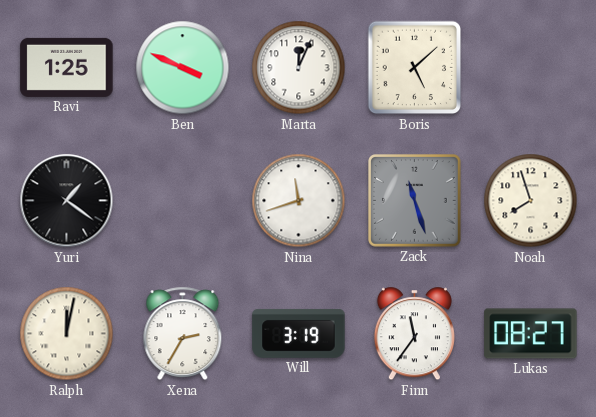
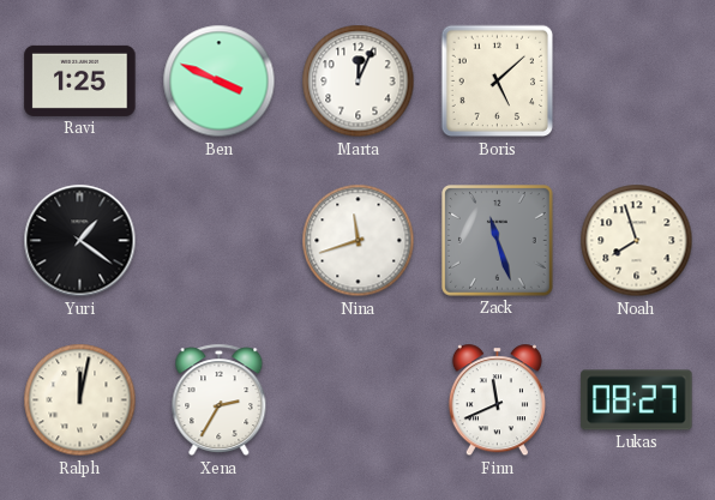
Will: 3:19 -> none (299, 333)
Finn: 11:36 -> 11:41 (497, 400)
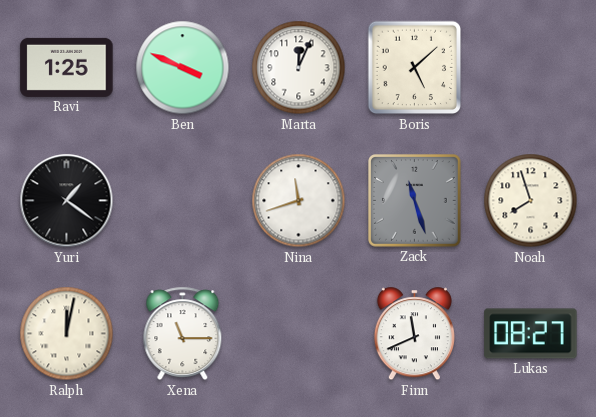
Xena: 2:35 -> 11:15 (183, 334)
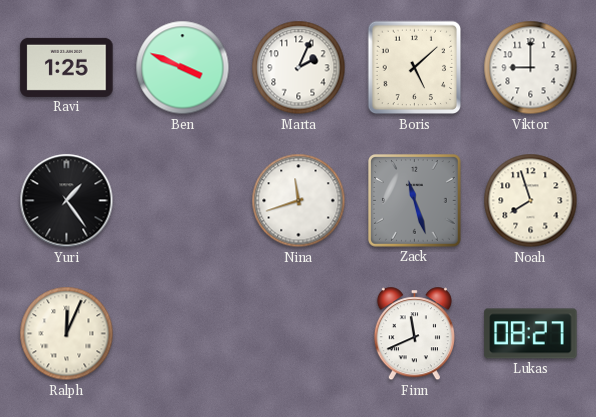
Marta: 12:04 -> 2:04 (299, 68)
Viktor: none -> 9:00 (531, 68)
Yuri: 1:21 -> 1:24 (67, 201)
Ralph: 12:02 -> 12:04 (67, 334)
Xena: 11:15 -> none (183, 334)
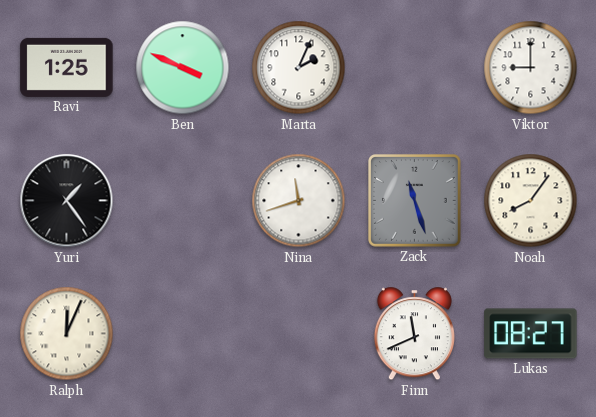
Boris: 5:08 -> none (415, 68)
Noah: 7:57 -> 8:06 (531, 201)
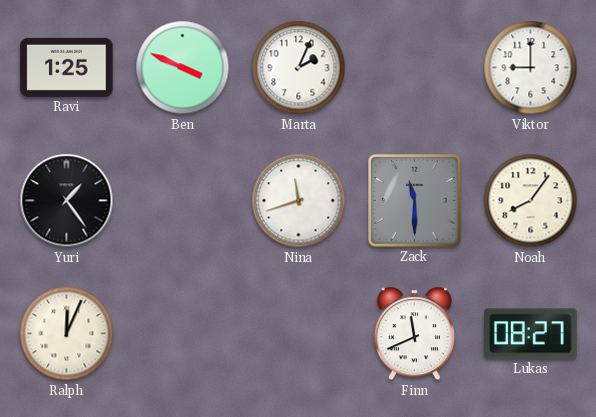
Zack: 11:27 -> 11:30 (415, 201)
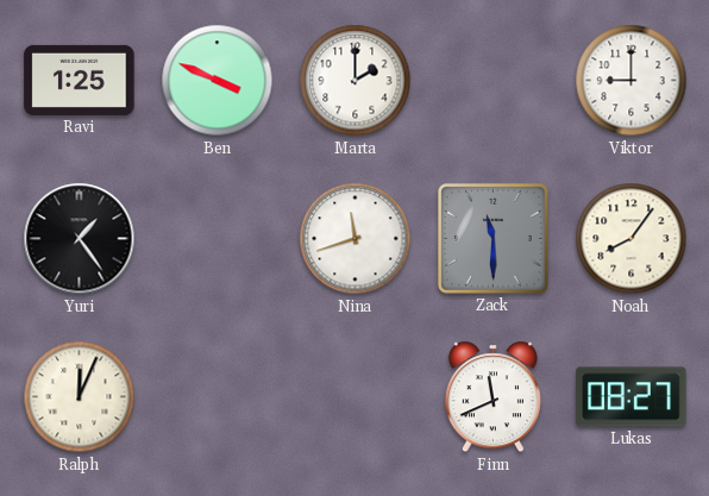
Marta: 2:04 -> 2:00 (356, 81)
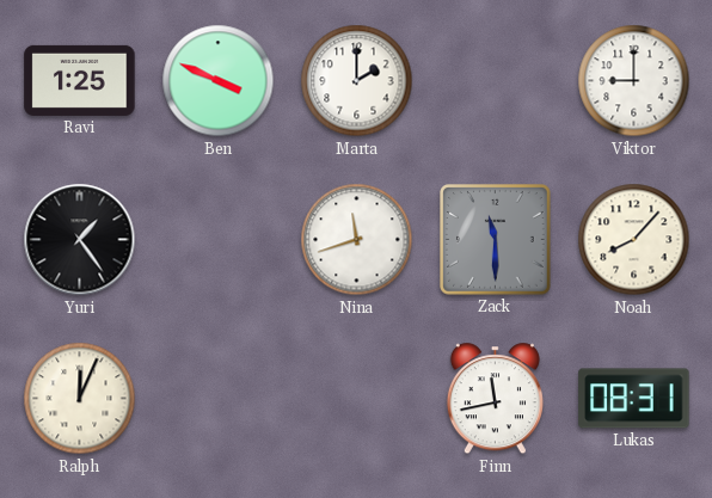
Noah: 8:06 -> 8:07 (634, 240)
Finn: 11:41 -> 11:43 (495, 399)
Lukas: 08:27 -> 08:31 (634, 399)
